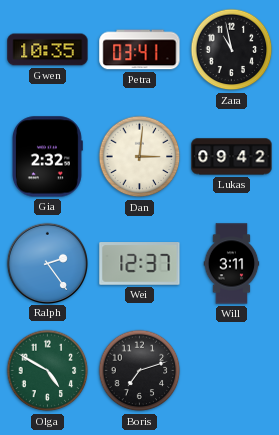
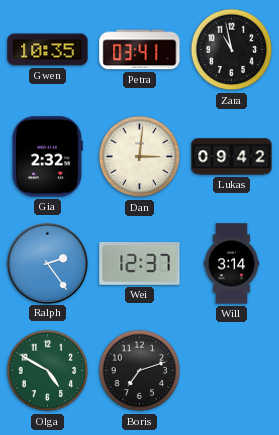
Will: 3:11 -> 3:14 (232, 264)
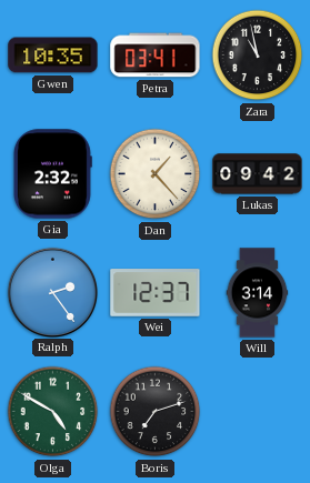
Dan: 3:01 -> 1:23 (156, 174)
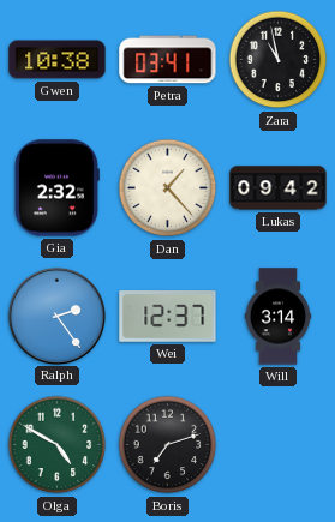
Gwen: 10:35 -> 10:38 (58, 60)
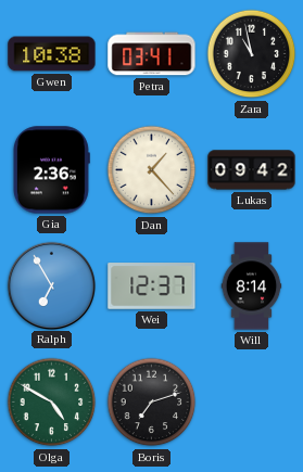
Gia: 2:32 -> 2:36 (51, 170)
Ralph: 2:24 -> 6:55 (51, 285)
Will: 3:14 -> 8:14 (252, 286)
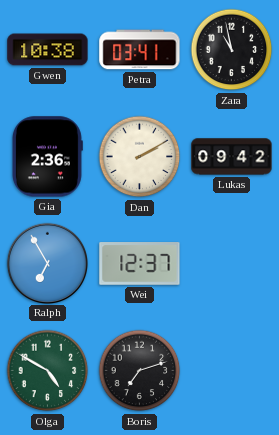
Dan: 1:23 -> 2:10 (140, 157)
Will: 8:14 -> none (252, 286)
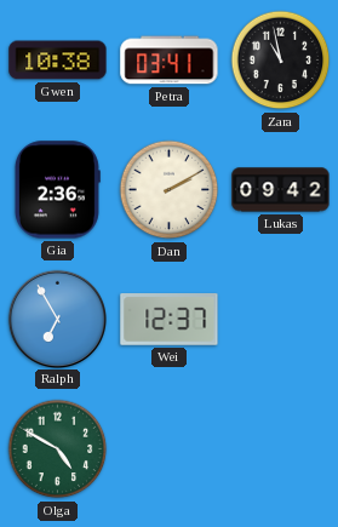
Boris: 7:12 -> none (140, 371)
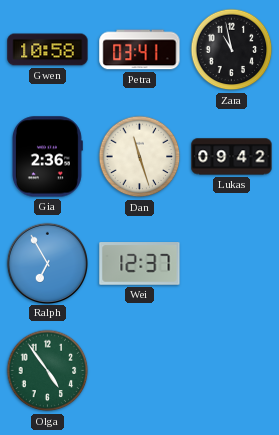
Gwen: 10:38 -> 10:58 (48, 50)
Dan: 2:10 -> 11:27 (140, 157)
Olga: 4:50 -> 4:54 (48, 371)
